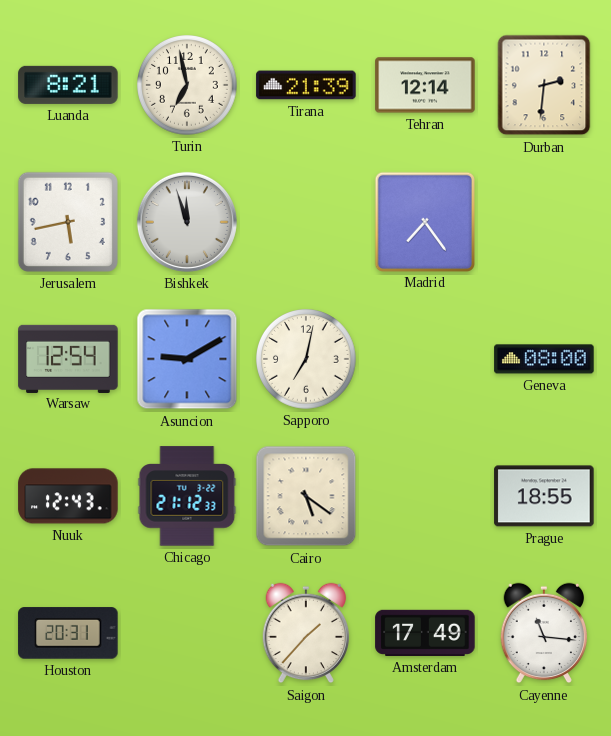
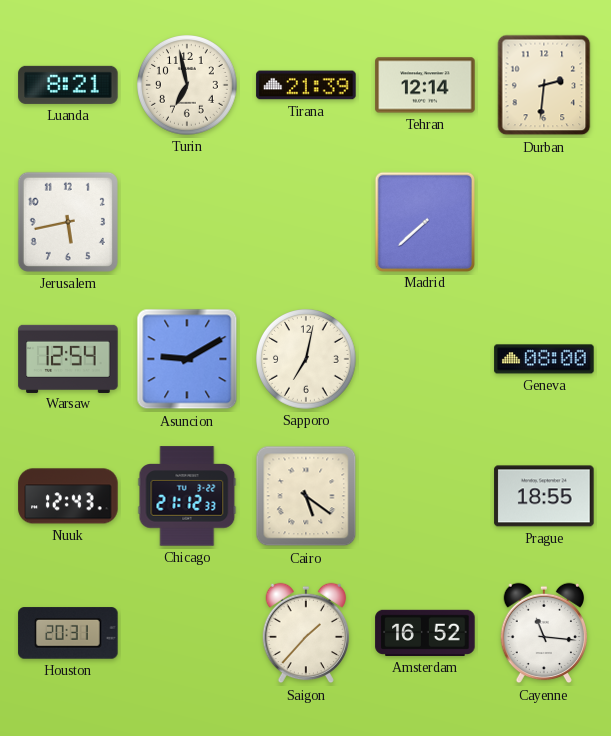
Bishkek: 11:57 -> none (187, 222)
Madrid: 7:24 -> 7:38 (424, 221)
Amsterdam: 17:49 -> 16:52 (425, 633)
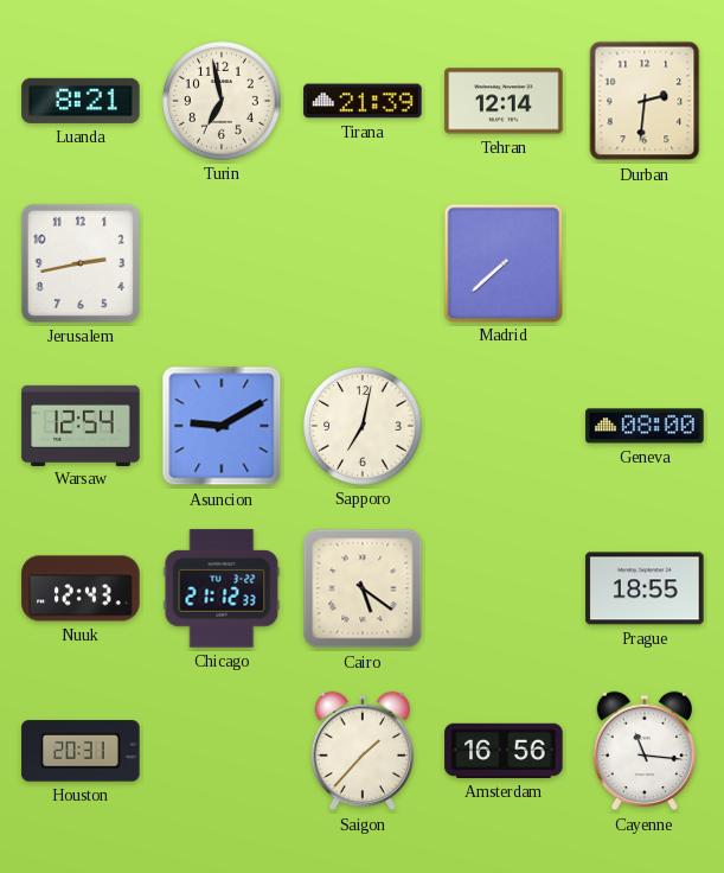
Jerusalem: 5:43 -> 2:43 (81, 263)
Amsterdam: 16:52 -> 16:56 (504, 751)
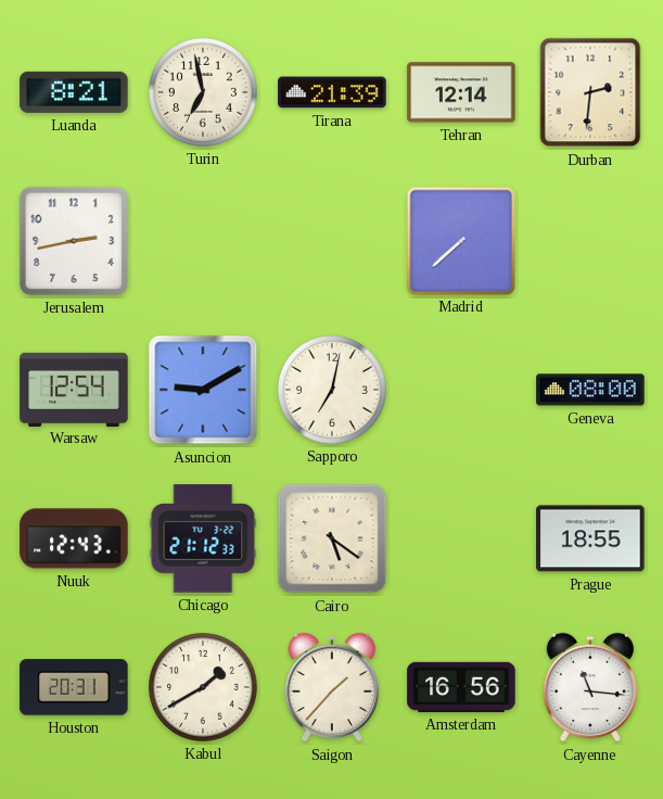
Kabul: none -> 1:40 (204, 688)
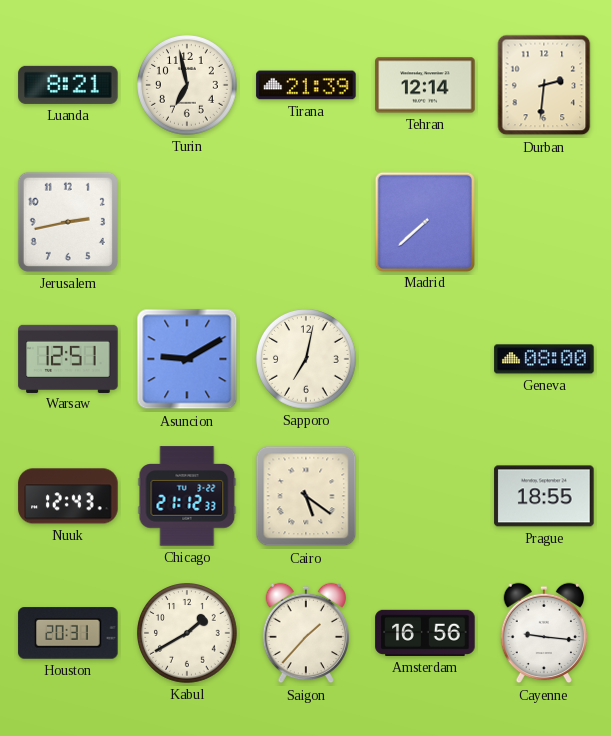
Warsaw: 12:54 -> 12:51 (68, 358)
Cayenne: 11:16 -> 9:16 (543, 633)
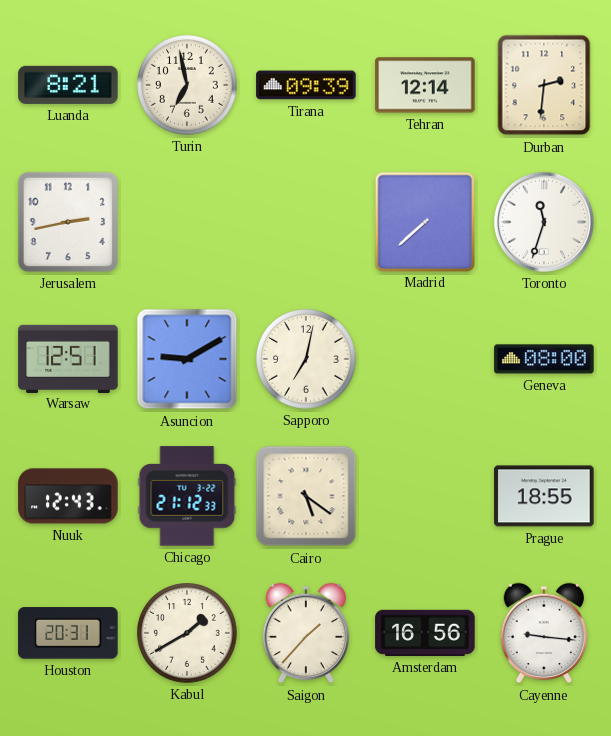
Tirana: 21:39 -> 09:39 (306, 85)
Toronto: none -> 11:33 (544, 222)
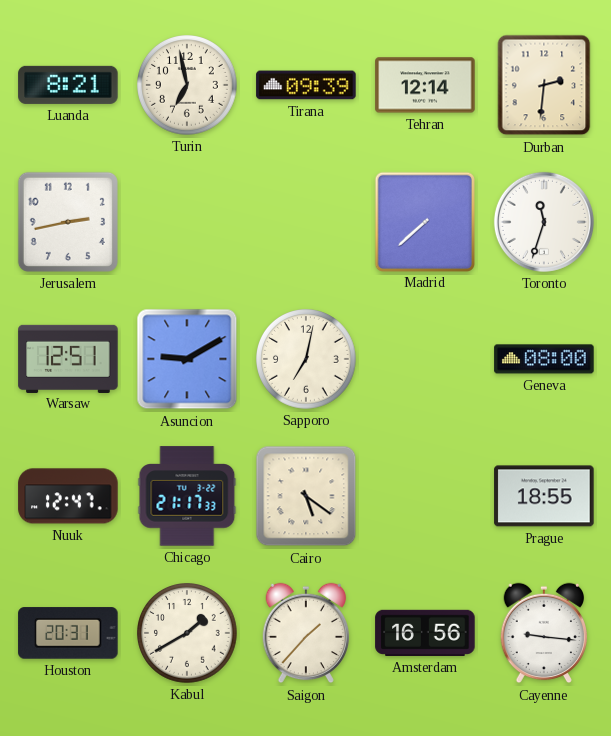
Nuuk: 12:43 -> 12:47 (68, 496)
Chicago: 21:12 -> 21:17 (187, 496)
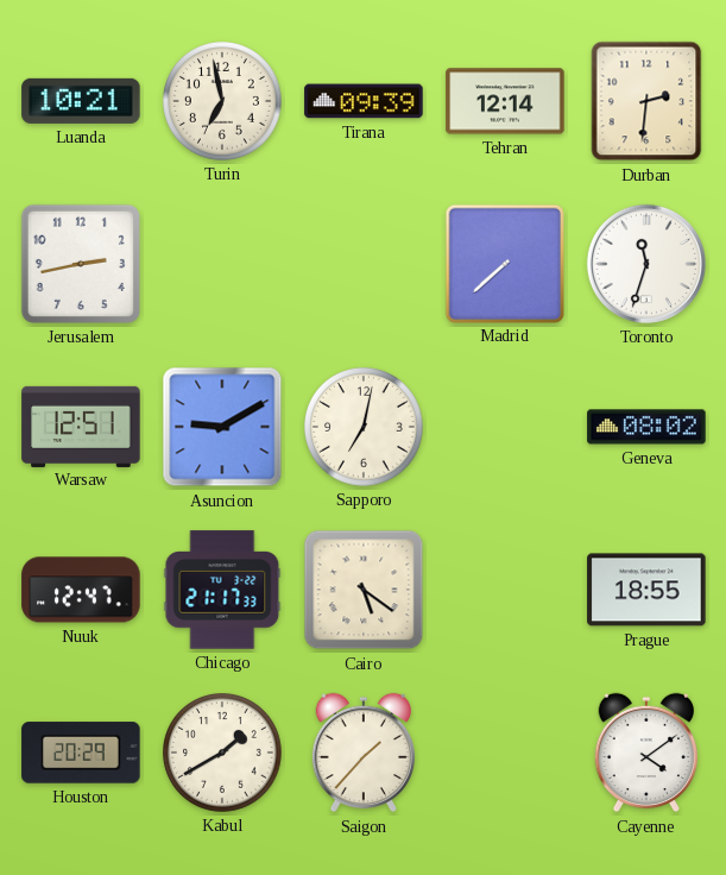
Luanda: 8:21 -> 10:21 (81, 101)
Geneva: 08:00 -> 08:02 (646, 427)
Houston: 20:31 -> 20:29 (81, 753)
Amsterdam: 16:56 -> none (425, 633)
Cayenne: 9:16 -> 4:09 (645, 753)
